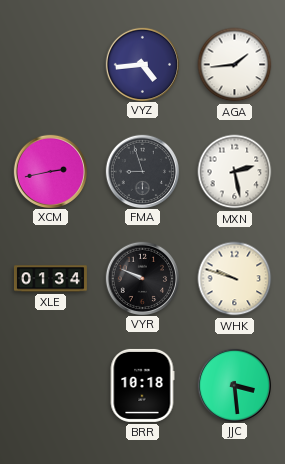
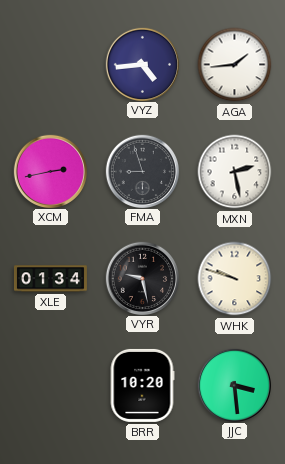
VYR: 9:49 -> 9:28 (142, 278)
BRR: 10:18 -> 10:20 (142, 385)
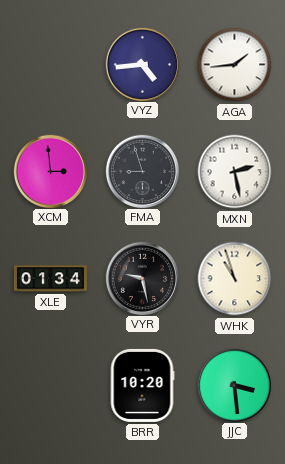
XCM: 2:43 -> 2:59 (50, 171)
WHK: 9:48 -> 10:57 (235, 279)
